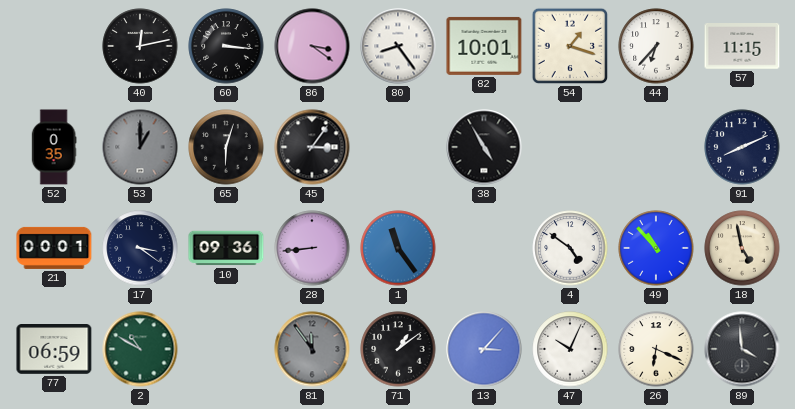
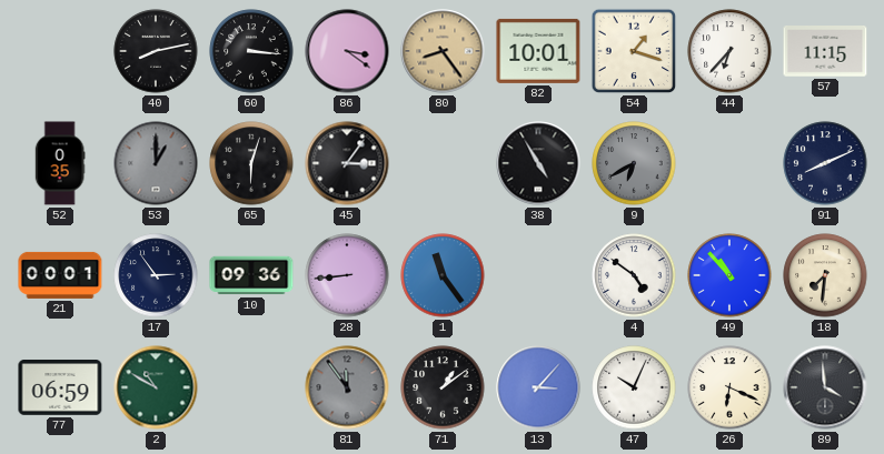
40: 12:13 -> 8:13 (156, 51)
80 dial: white -> champagne (443, 51)
9: none -> 6:40 (634, 163)
17: 3:21 -> 2:54 (156, 275)
18: 4:58 -> 7:31 (825, 275)
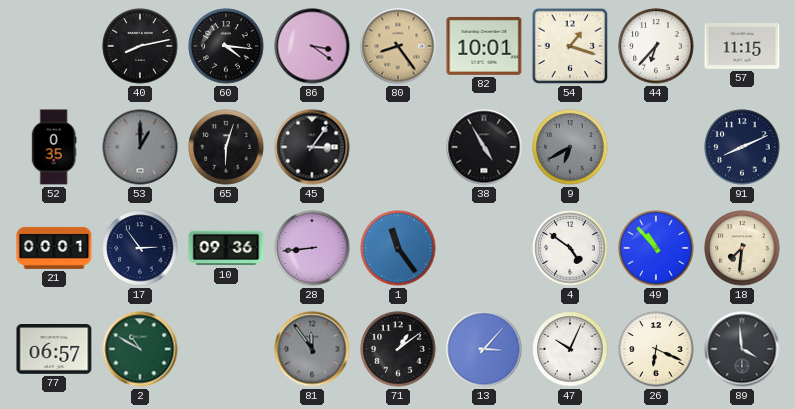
60: 3:16 -> 4:16 (226, 46)
77: 06:59 -> 06:57 (54, 350)
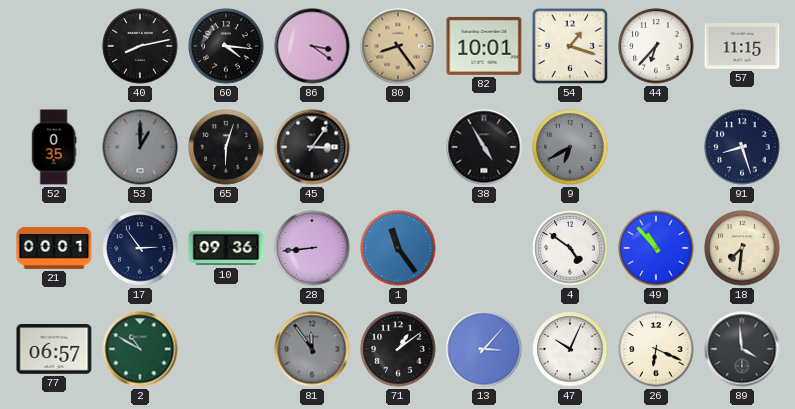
91: 8:11 -> 8:27 (742, 147)
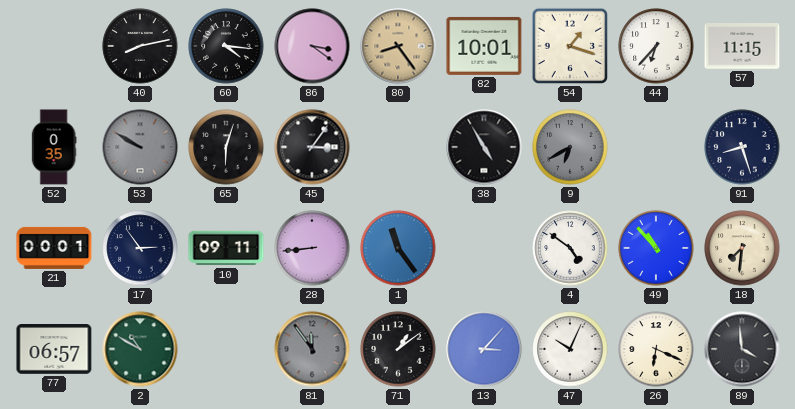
53: 1:00 -> 9:50 (140, 147)
10: 09:36 -> 09:11 (226, 248)
